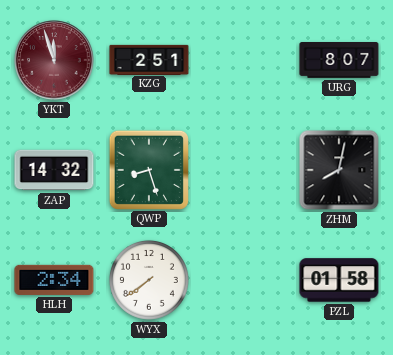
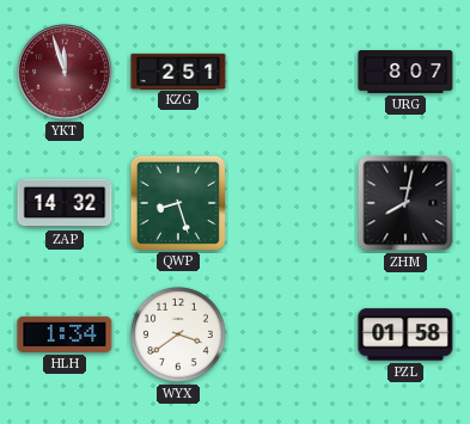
HLH: 2:34 -> 1:34 (65, 334)
WYX: 7:39 -> 3:39 (178, 334)
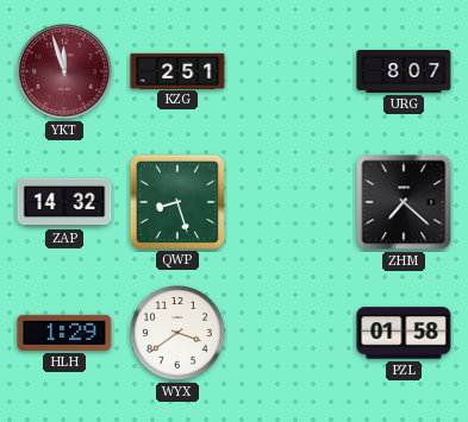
ZHM: 8:02 -> 7:22 (404, 202)
HLH: 1:34 -> 1:29 (64, 333)
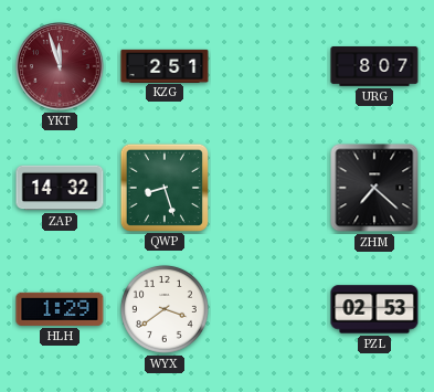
PZL: 01:58 -> 02:53 (374, 309)
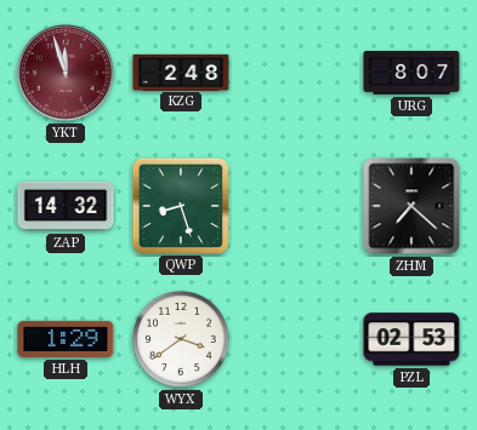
KZG: 2:51 -> 2:48 (181, 71)
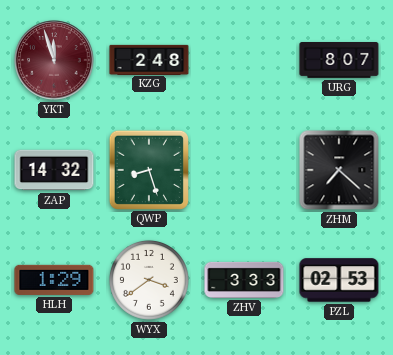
ZHV: none -> 3:33 (244, 280)
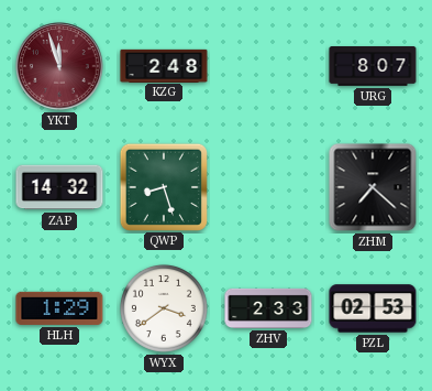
ZHV: 3:33 -> 2:33 (268, 308)
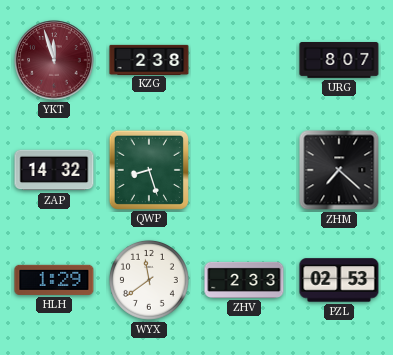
KZG: 2:48 -> 2:38 (149, 59)
WYX: 3:39 -> 11:39 (149, 280)
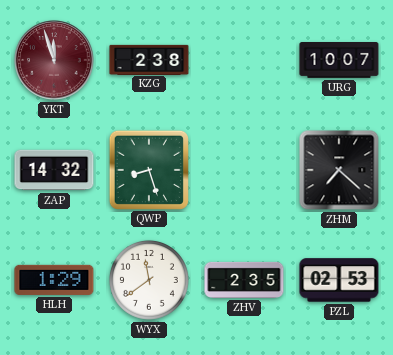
URG: 8:07 -> 10:07 (339, 61)
ZHV: 2:33 -> 2:35 (244, 280)
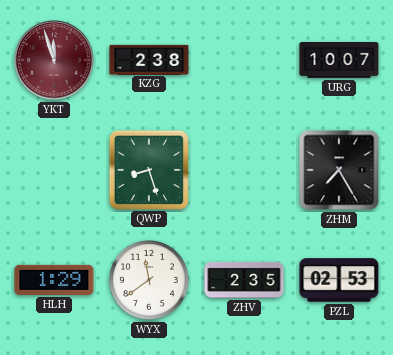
ZAP: 14:32 -> none (54, 170)
ZHM: 7:22 -> 7:25 (339, 170)
